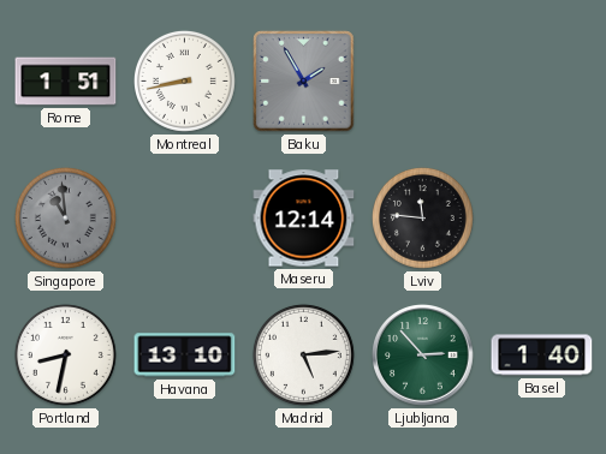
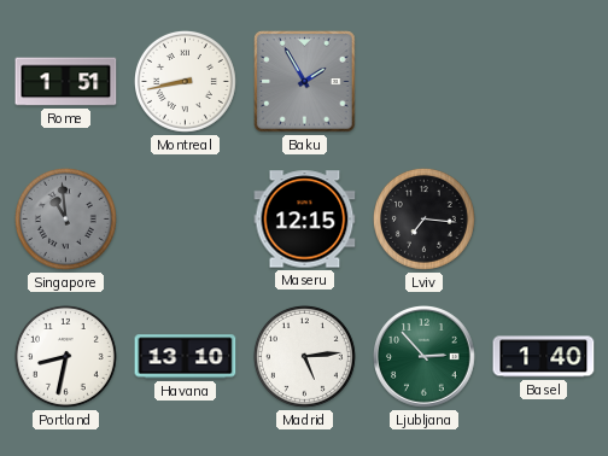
Maseru: 12:14 -> 12:15 (305, 220)
Lviv: 11:46 -> 7:16 (423, 218)
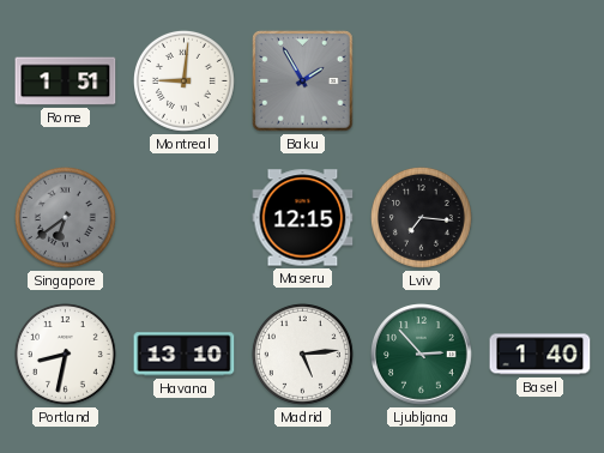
Montreal: 8:43 -> 9:01 (183, 80)
Singapore: 10:59 -> 6:39 (65, 217)
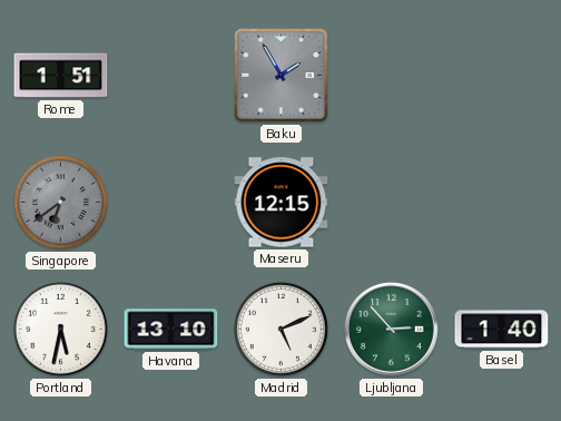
Montreal: 9:01 -> none (183, 80)
Lviv: 7:16 -> none (421, 217)
Portland: 8:32 -> 5:32 (60, 329)
Madrid: 5:14 -> 5:11 (280, 329)
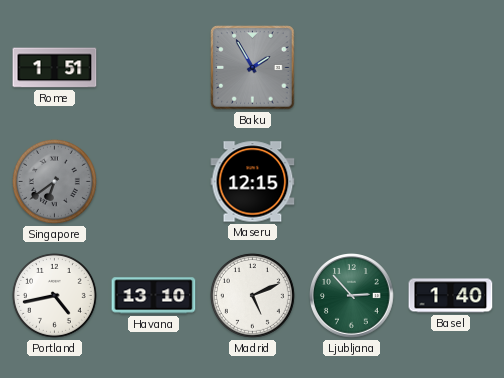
Portland: 5:32 -> 4:43 (54, 295)
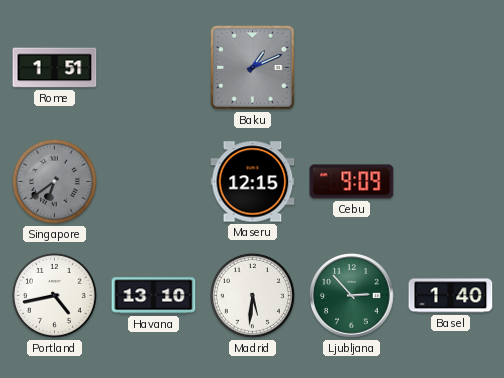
Baku: 1:55 -> 1:11 (253, 68)
Cebu: none -> 9:09 (352, 182)
Madrid: 5:11 -> 5:31 (252, 295)
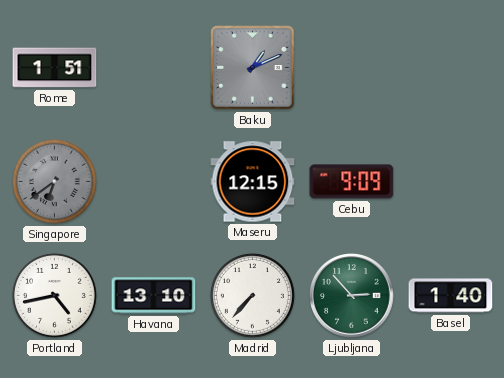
Madrid: 5:31 -> 7:37 (252, 295)
